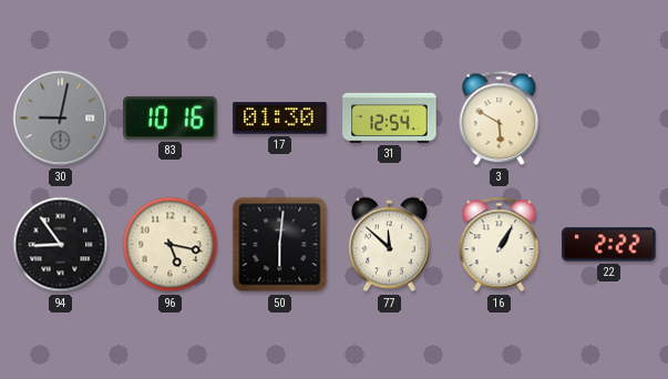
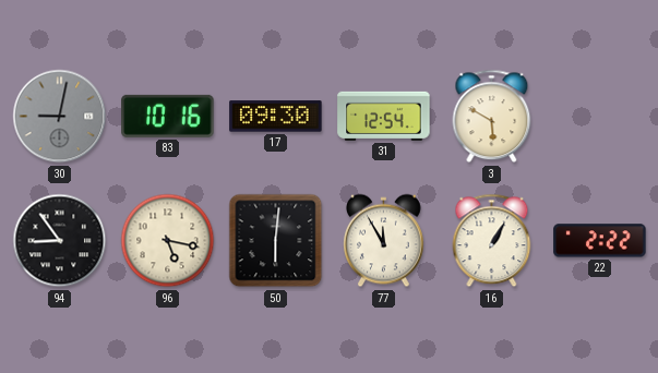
17: 01:30 -> 09:30 (276, 117)
77: 11:52 -> 11:55 (384, 241)
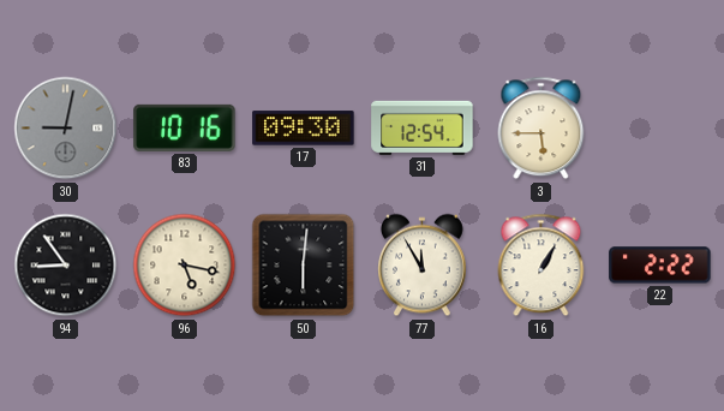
3: 5:50 -> 5:45 (541, 129)
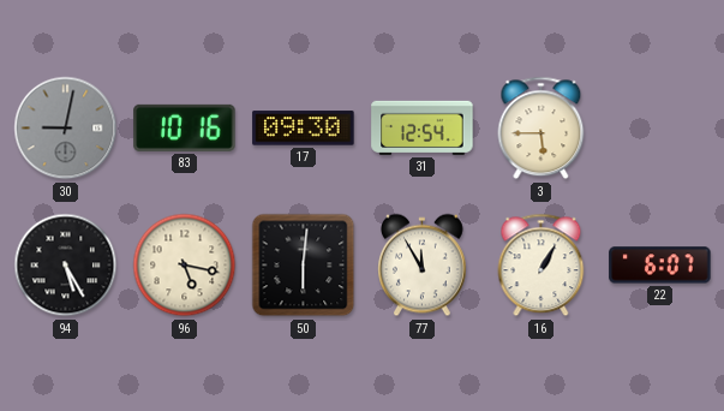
94: 8:54 -> 5:25 (66, 266)
22: 2:22 -> 6:07 (660, 266)
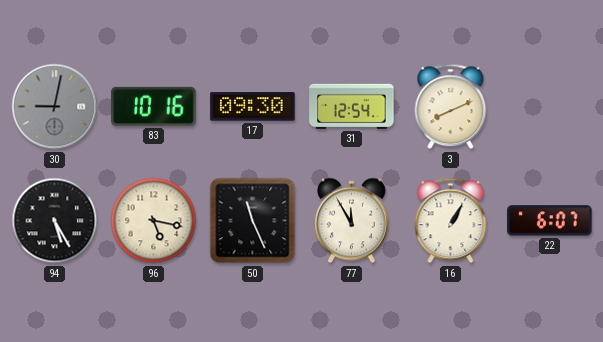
3: 5:45 -> 8:11 (451, 107)
50: 6:01 -> 11:26 (253, 221)
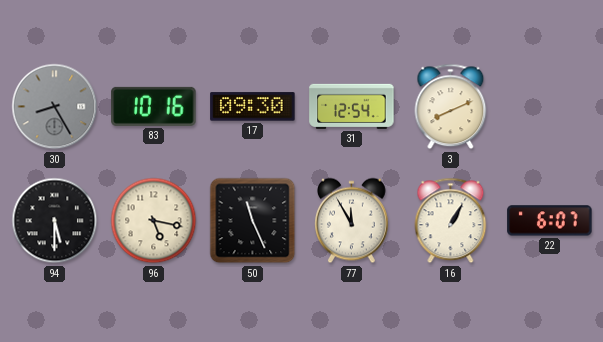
30: 9:02 -> 8:25 (55, 107)
94: 5:25 -> 5:30 (55, 221)
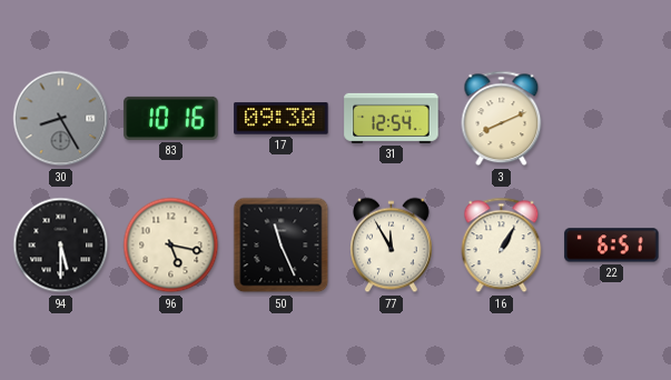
22: 6:07 -> 6:51 (612, 246)
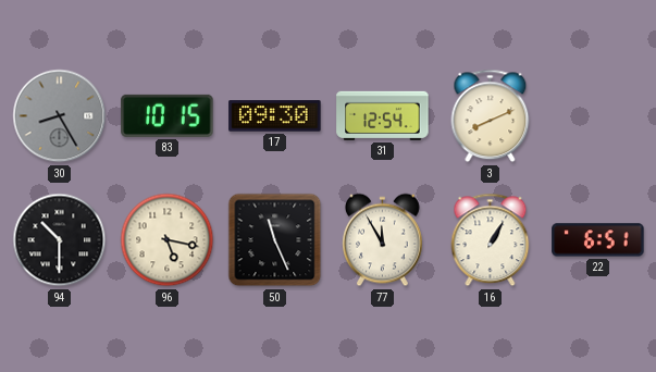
83: 10:16 -> 10:15 (168, 115)
94: 5:30 -> 10:30 (60, 240)
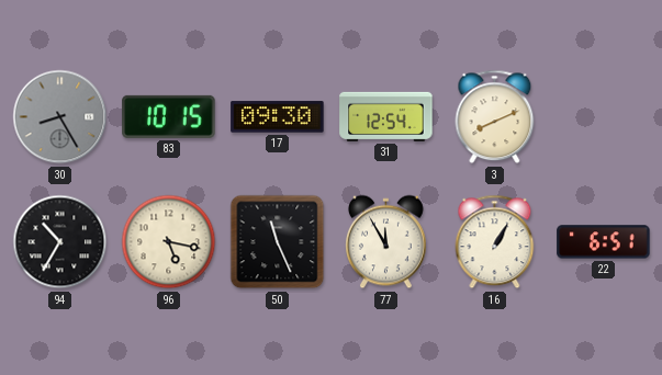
94: 10:30 -> 10:35 (60, 242)
